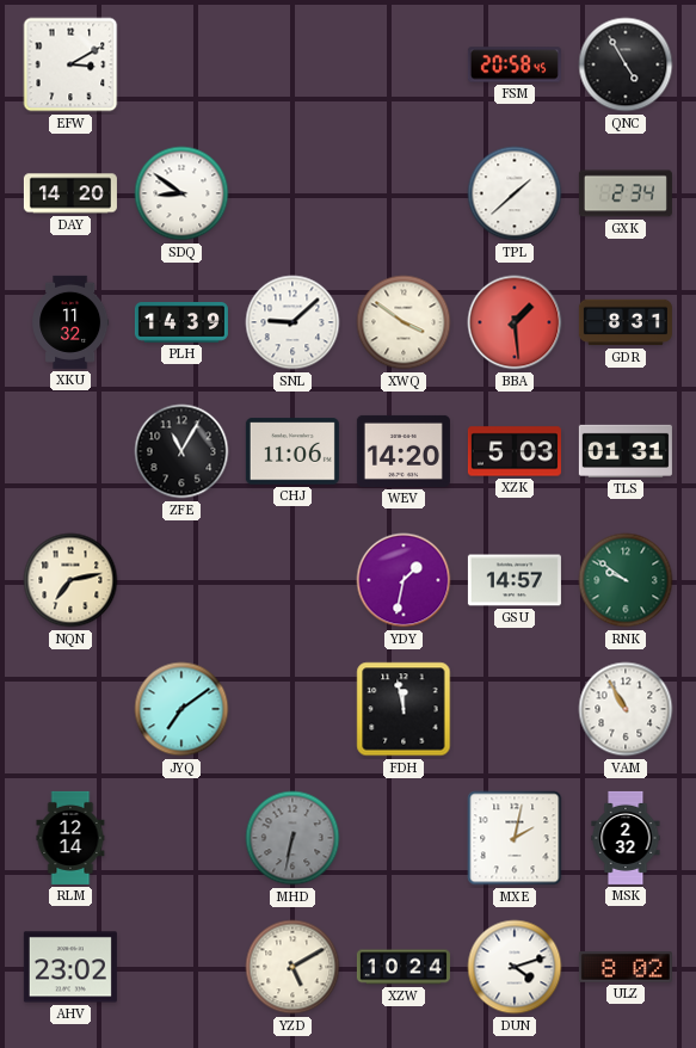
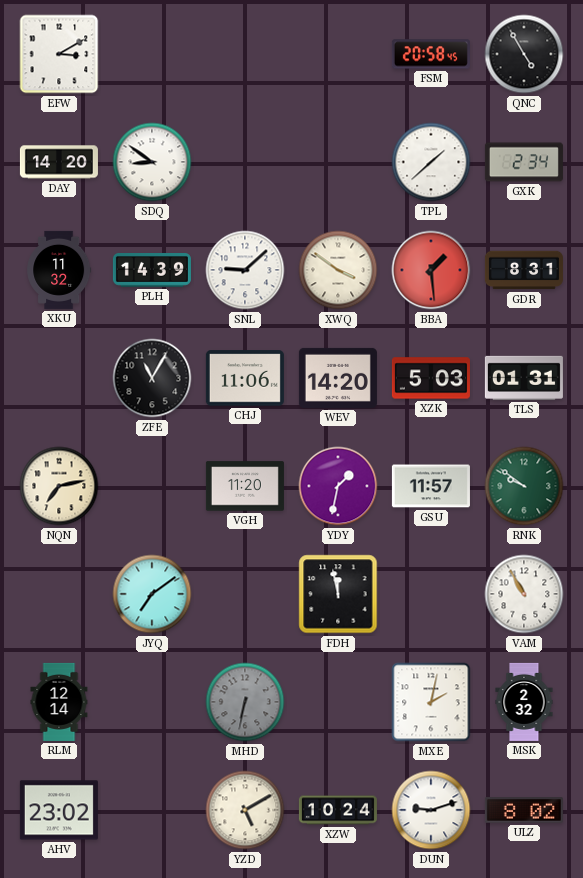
VGH: none -> 11:20 (245, 486)
GSU: 14:57 -> 11:57 (431, 486)
DUN: 4:12 -> 9:12 (431, 810)
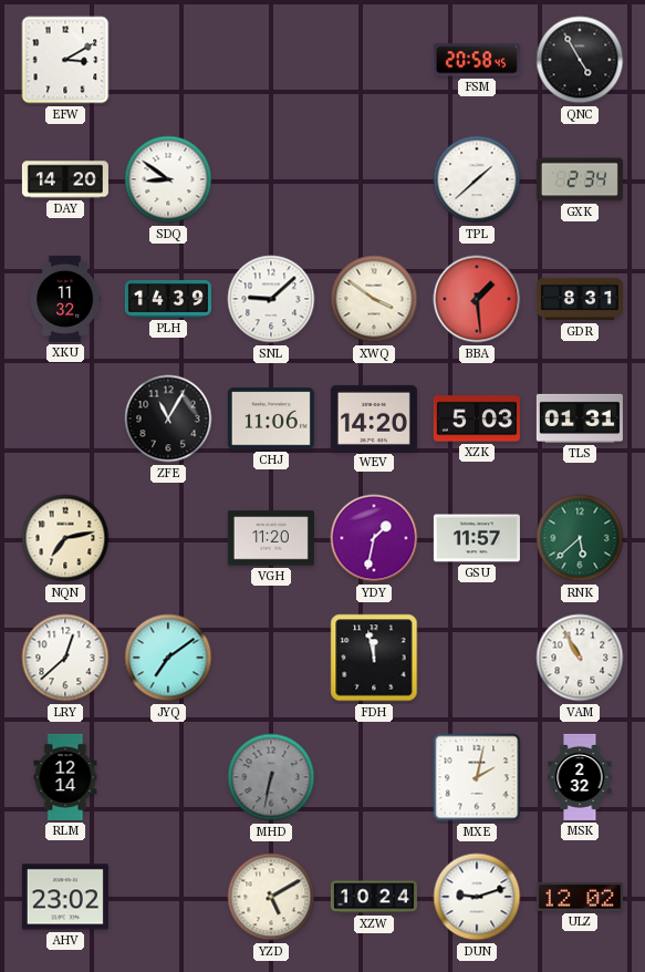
RNK: 9:51 -> 5:38 (580, 538)
LRY: none -> 12:38 (65, 658)
ULZ: 8:02 -> 12:02 (580, 897)
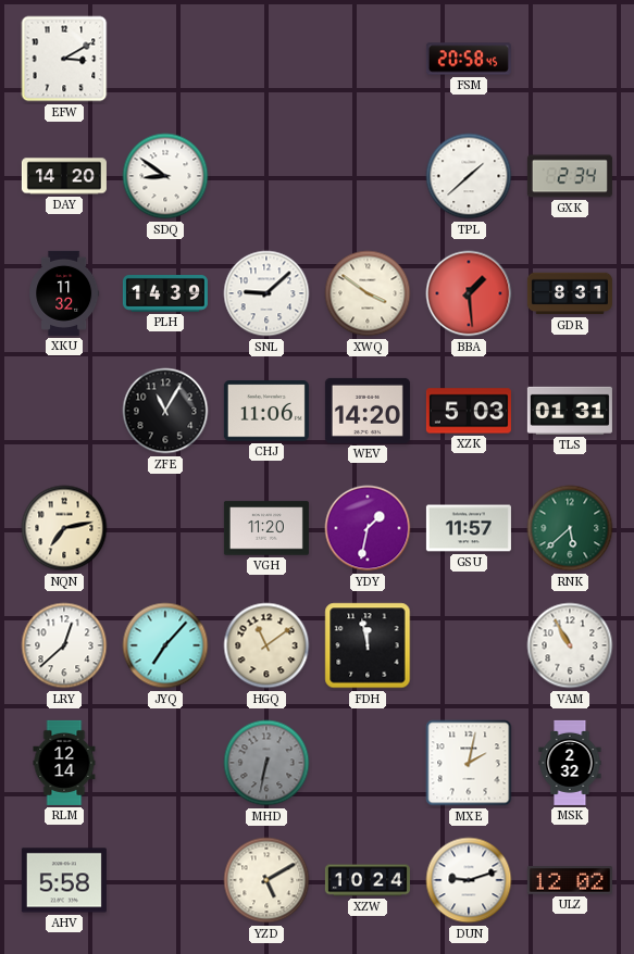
QNC: 4:55 -> none (580, 60)
JYQ: 7:09 -> 7:07 (165, 645)
HGQ: none -> 11:09 (266, 645)
AHV: 23:02 -> 5:58 (64, 880)
